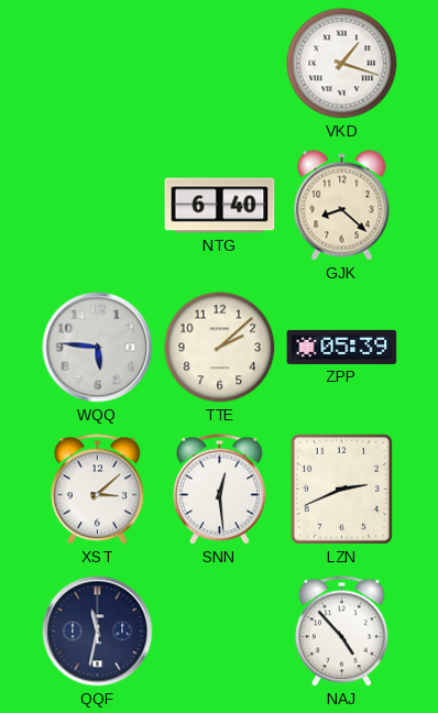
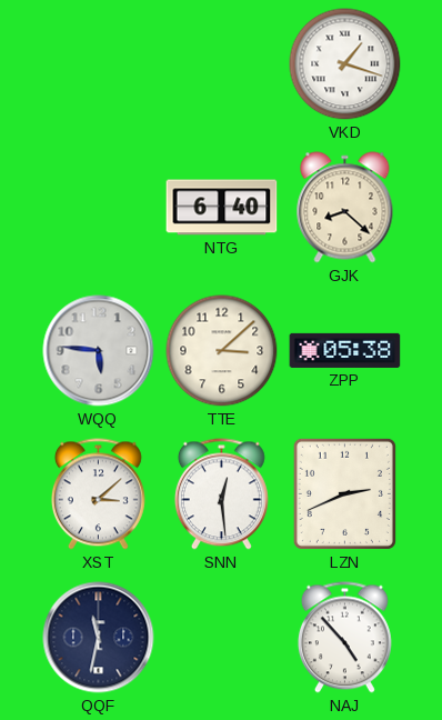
TTE: 2:08 -> 3:08 (222, 351)
ZPP: 05:39 -> 05:38 (345, 350)
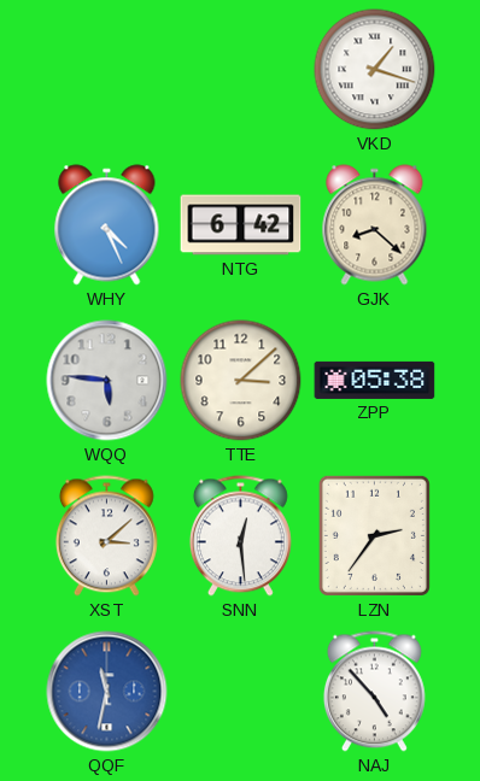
WHY: none -> 4:26 (107, 225)
NTG: 6:40 -> 6:42 (241, 225)
LZN: 2:41 -> 2:36 (374, 535)
QQF dial: navy -> blue (107, 692)
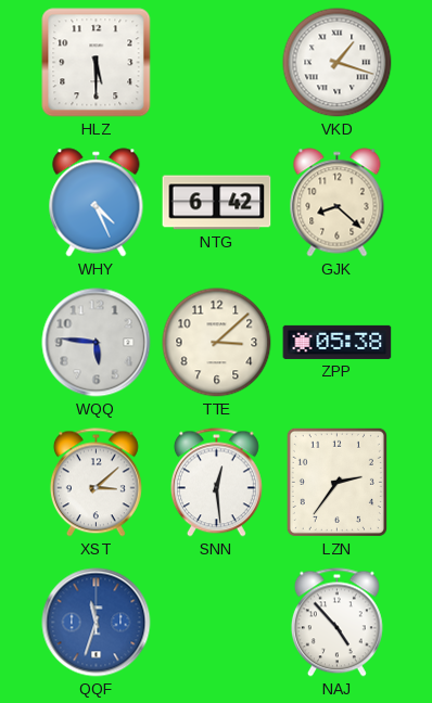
HLZ: none -> 5:30 (97, 63)
QQF: 11:32 -> 11:33 (97, 623)
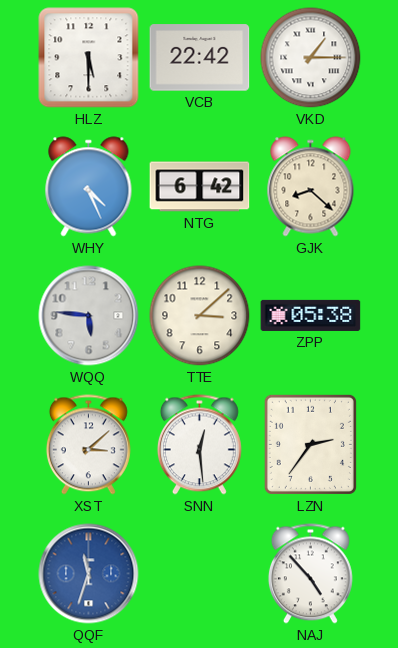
VCB: none -> 22:42 (200, 58)
VKD: 1:18 -> 1:15 (311, 58)
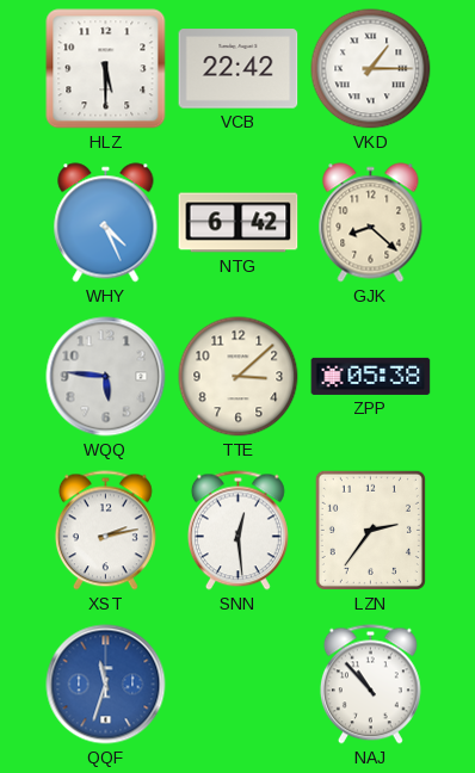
XST: 3:08 -> 2:13 (105, 531)
NAJ: 4:53 -> 10:53 (370, 685)
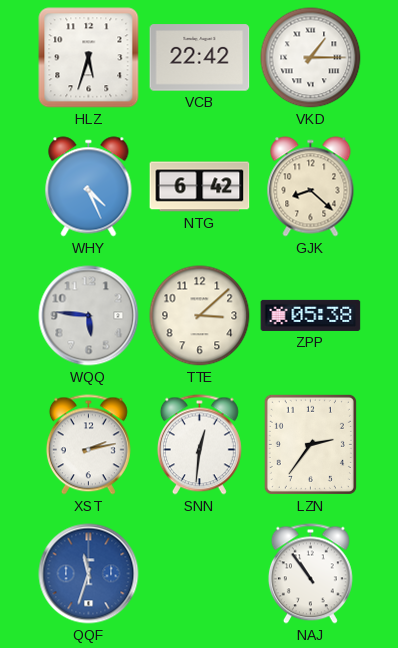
HLZ: 5:30 -> 5:33 (89, 58)
SNN: 12:29 -> 12:31 (199, 445)
NAJ: 10:53 -> 10:54 (310, 574)
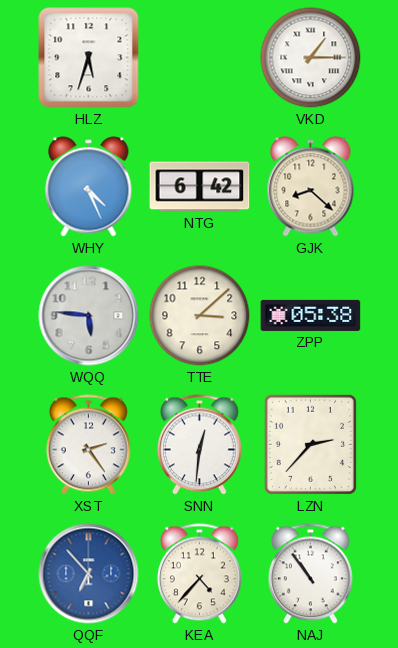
VCB: 22:42 -> none (200, 58)
XST: 2:13 -> 2:24 (88, 445)
LZN: 2:36 -> 2:37 (310, 444)
QQF: 11:33 -> 6:53 (89, 574)
KEA: none -> 4:37 (199, 574)
